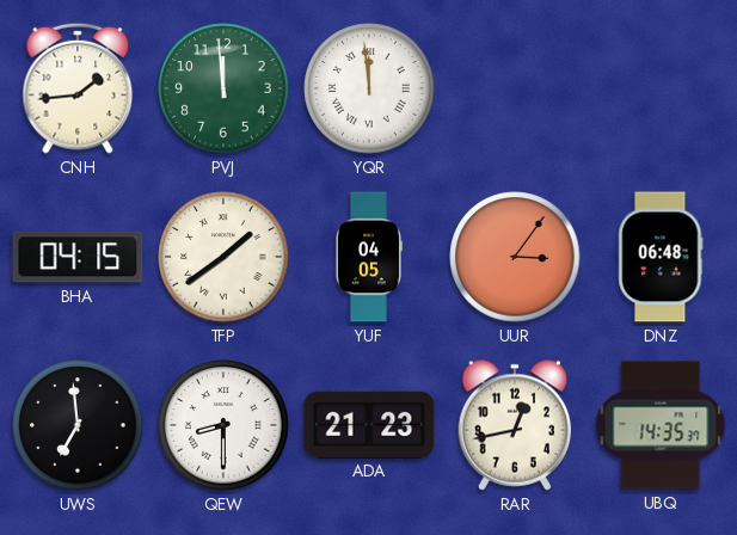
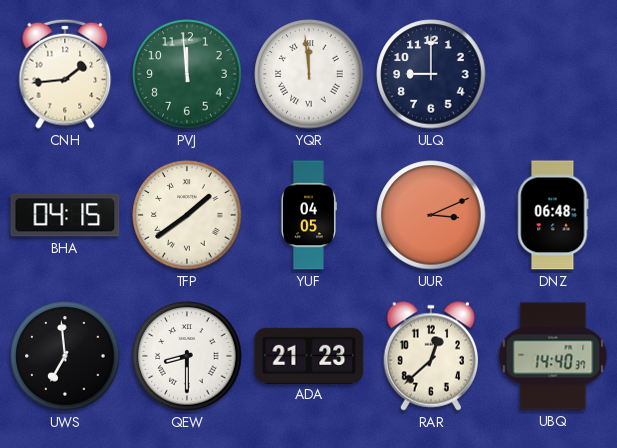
ULQ: none -> 9:00 (431, 74)
UUR: 3:06 -> 3:11 (431, 215)
RAR: 12:43 -> 12:38 (430, 356)
UBQ: 14:35 -> 14:40 (553, 356)
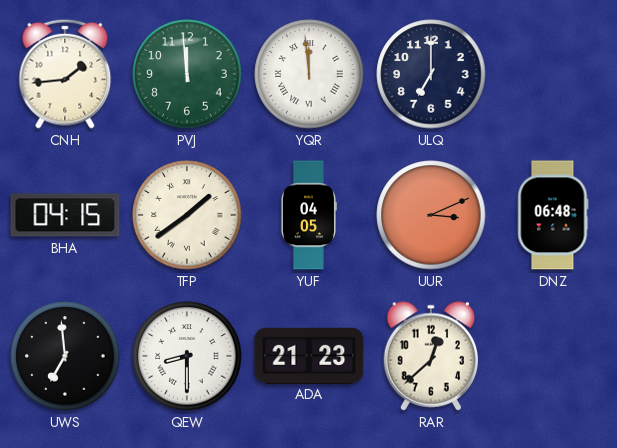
ULQ: 9:00 -> 7:00 (431, 74)
UBQ: 14:40 -> none (553, 356)
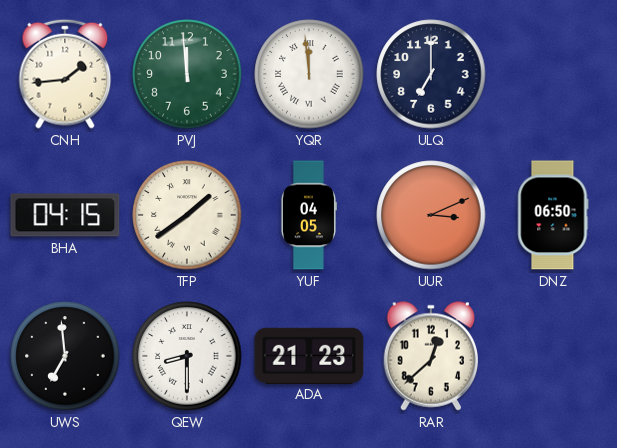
DNZ: 06:48 -> 06:50 (553, 215)
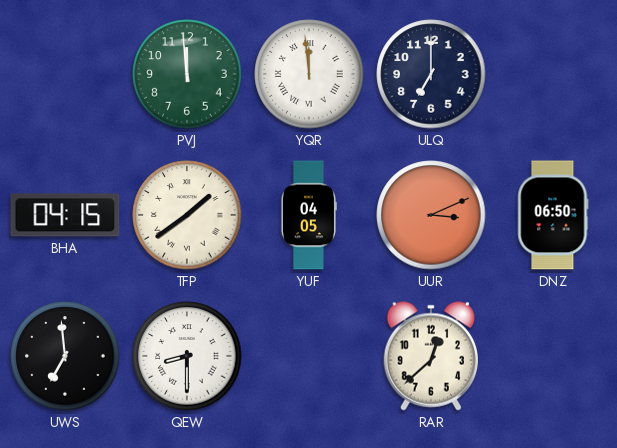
CNH: 1:44 -> none (65, 74)
ADA: 21:23 -> none (309, 355)
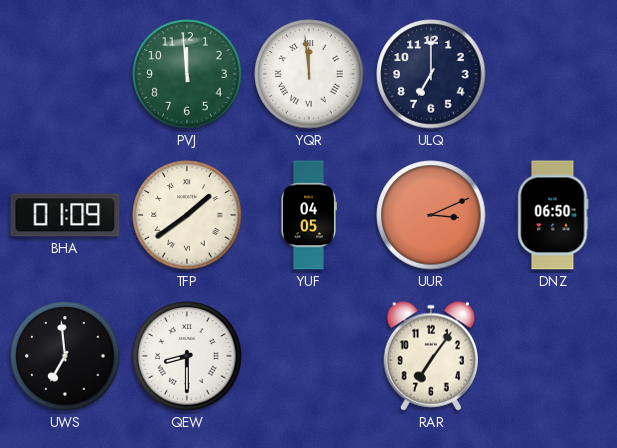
BHA: 04:15 -> 01:09 (65, 215)
RAR: 12:38 -> 7:06 (430, 356)
